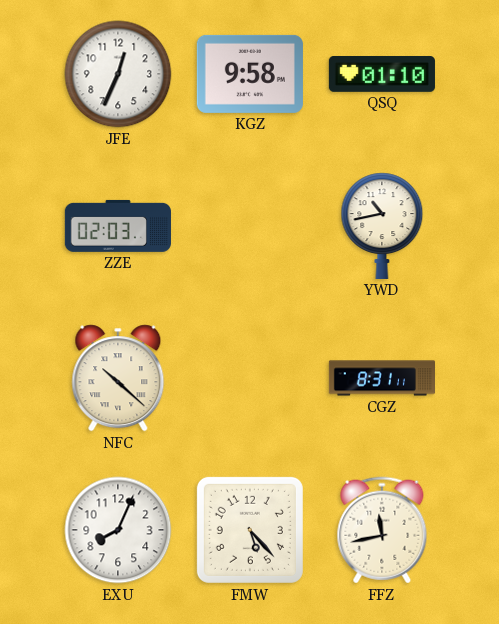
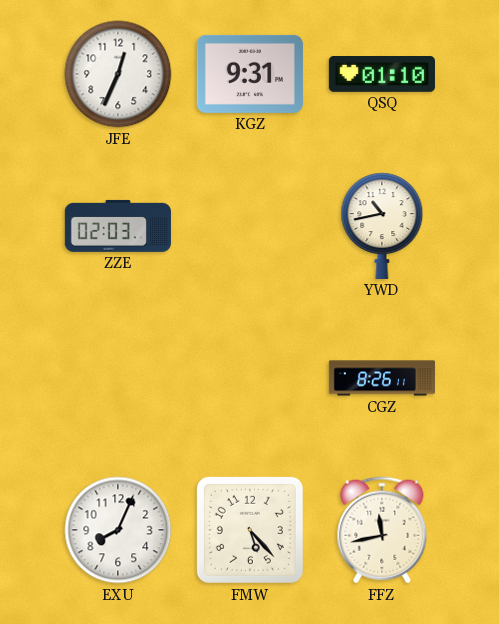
KGZ: 9:58 -> 9:31 (250, 74)
NFC: 10:22 -> none (118, 378)
CGZ: 8:31 -> 8:26 (381, 378)
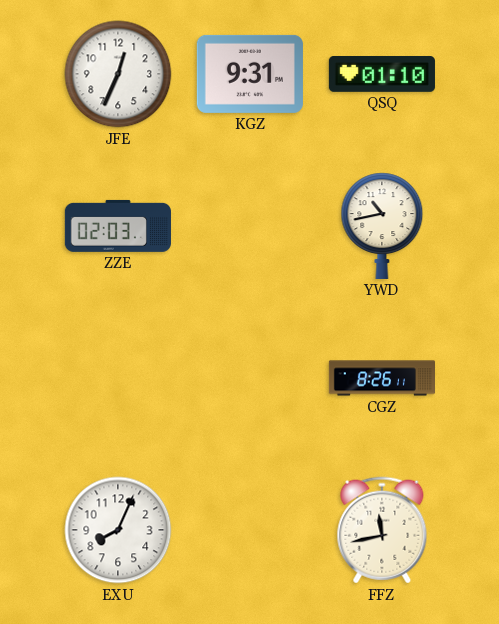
FMW: 5:23 -> none (250, 530)
